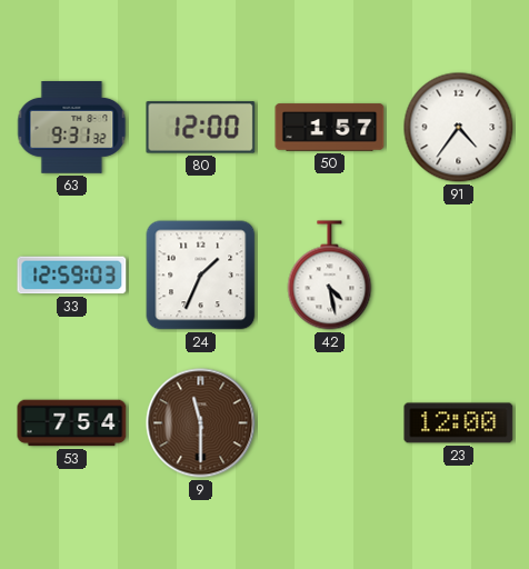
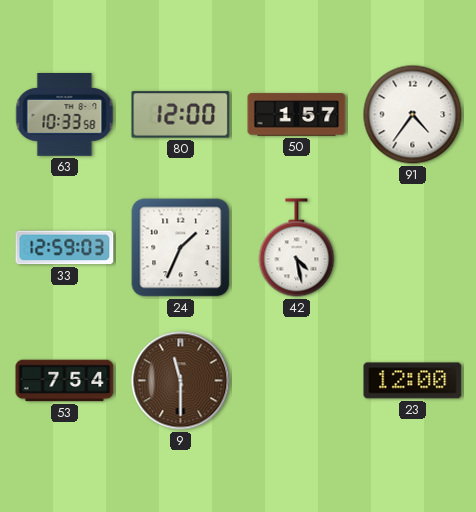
63: 9:31 -> 10:33 (65, 115)
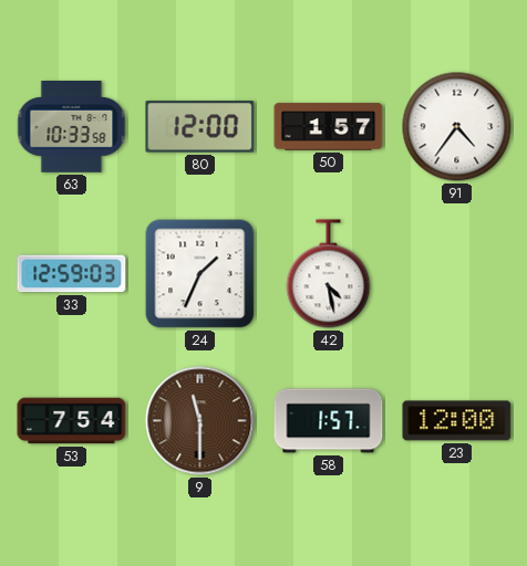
58: none -> 1:57 (329, 421)
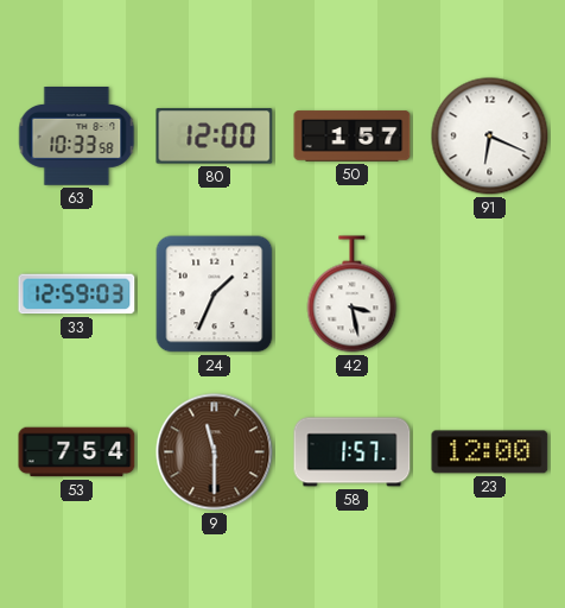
91: 4:36 -> 6:19 (490, 137)
42: 4:28 -> 3:28 (353, 294)
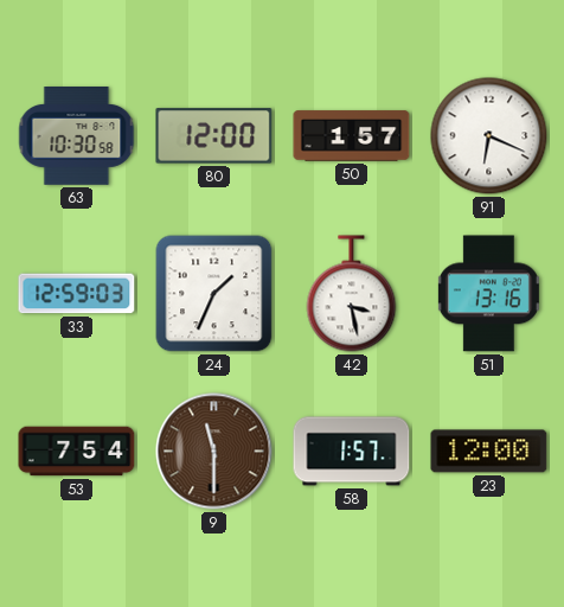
63: 10:33 -> 10:30 (77, 136)
51: none -> 13:16 (488, 294)
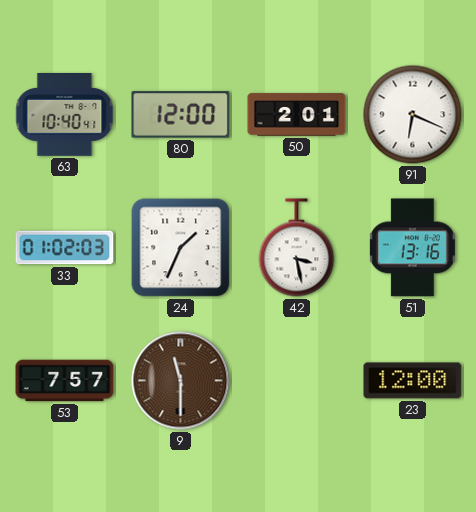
63: 10:30 -> 10:40 (65, 115)
50: 1:57 -> 2:01 (297, 115)
33: 12:59 -> 01:02 (65, 248)
53: 7:54 -> 7:57 (65, 381)
58: 1:57 -> none (352, 452)
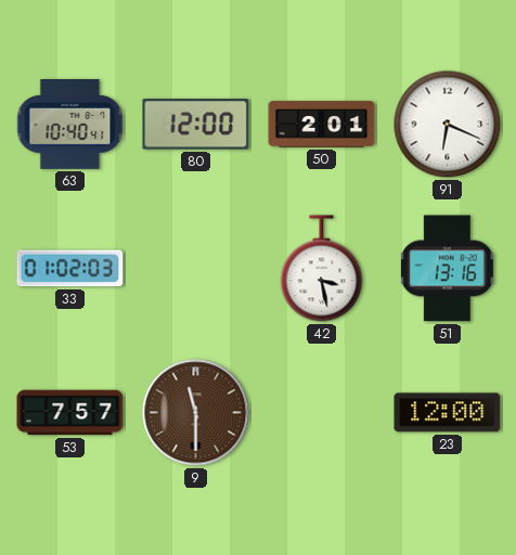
24: 1:34 -> none (181, 248)
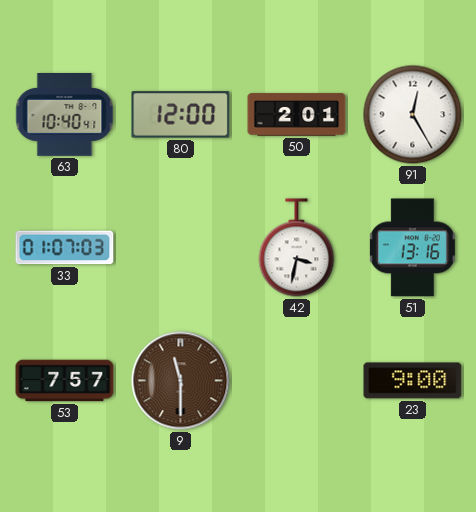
91: 6:19 -> 12:25 (413, 115)
33: 01:02 -> 01:07 (65, 248)
42: 3:28 -> 3:32 (297, 248)
23: 12:00 -> 9:00 (413, 381)
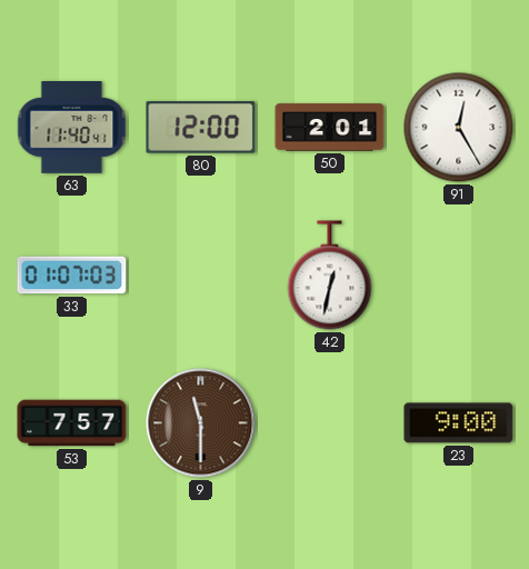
63: 10:40 -> 11:40 (72, 128)
42: 3:32 -> 12:32 (330, 276)
51: 13:16 -> none (412, 248)
